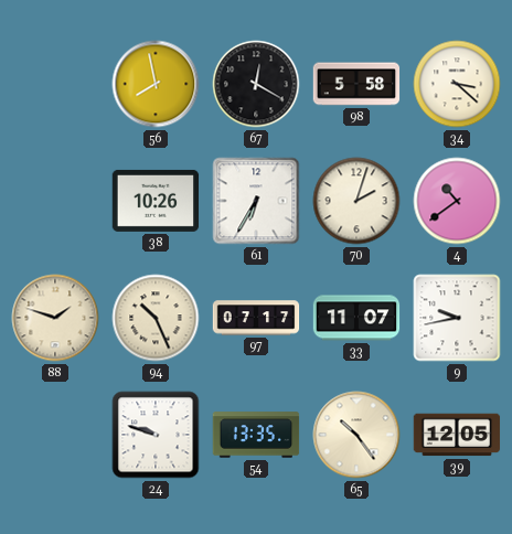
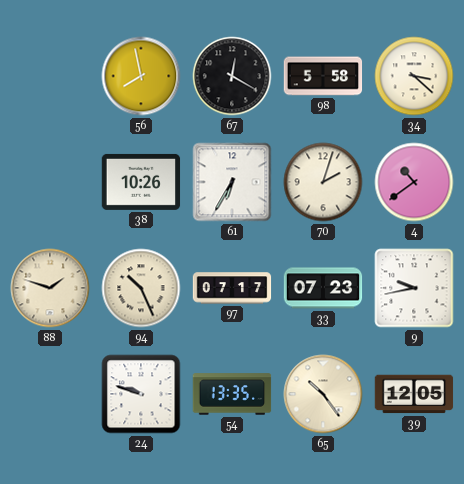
33: 11:07 -> 07:23 (323, 288)
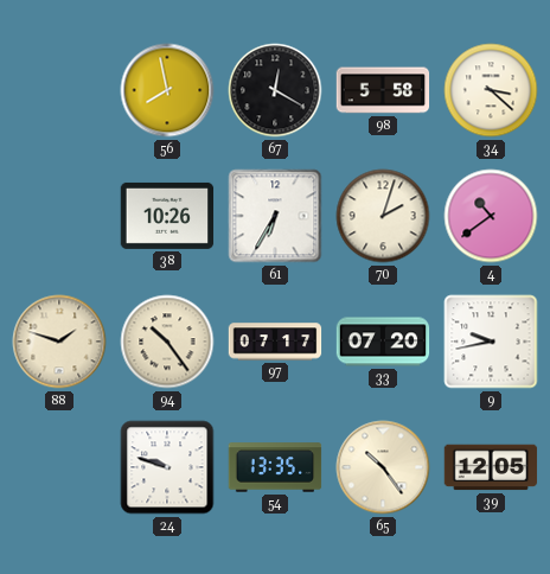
94: 10:26 -> 10:24 (167, 342)
33: 07:23 -> 07:20 (383, 342)
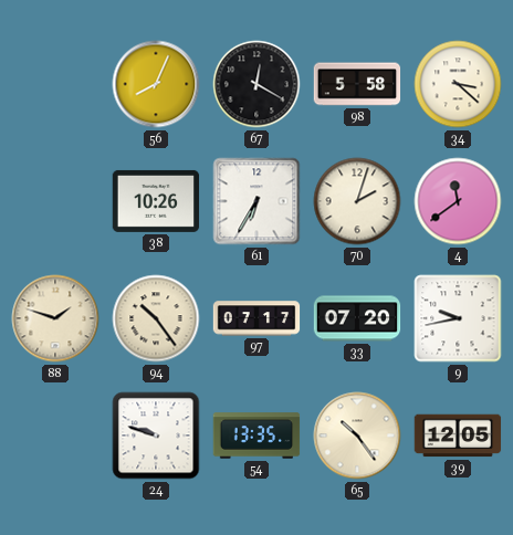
56: 7:58 -> 8:04 (156, 84)
4: 10:39 -> 11:39 (458, 201)
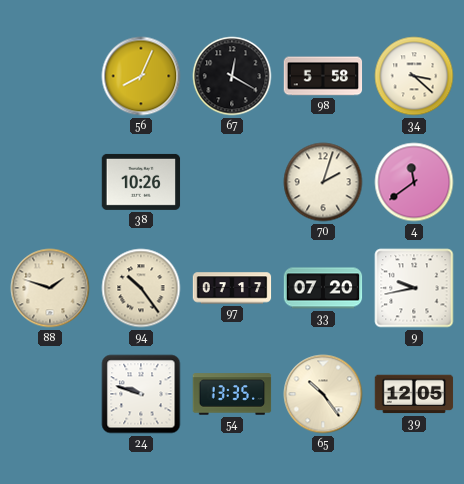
61: 6:35 -> none (256, 201)
